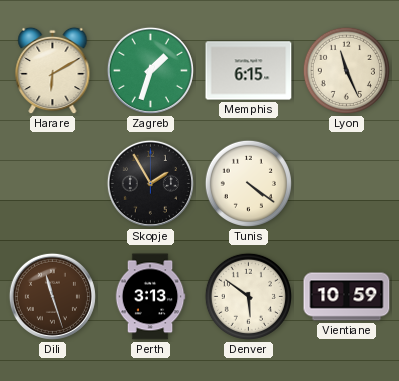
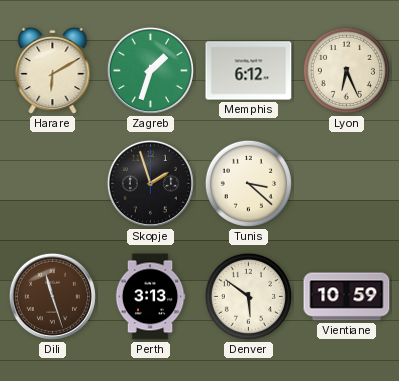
Memphis: 6:15 -> 6:12 (249, 71)
Lyon: 11:26 -> 6:26 (346, 70)
Skopje: 1:55 -> 1:57 (150, 183)
Tunis: 4:21 -> 3:22 (248, 183)
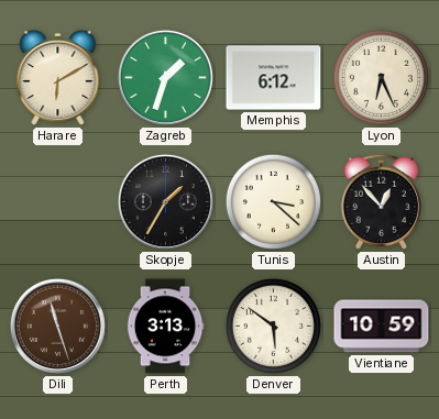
Skopje: 1:57 -> 1:35 (165, 201)
Austin: none -> 12:53 (381, 201)
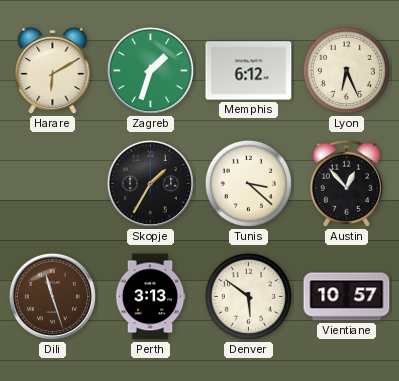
Vientiane: 10:59 -> 10:57 (347, 297)
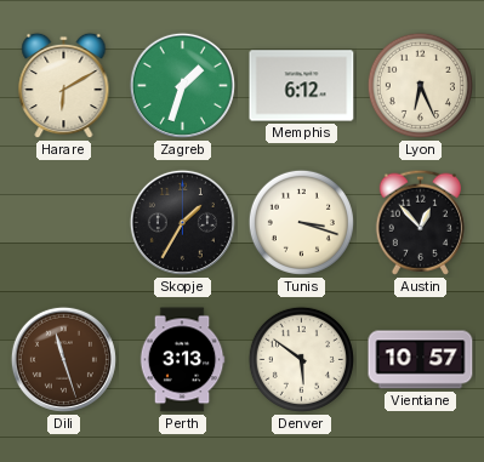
Tunis: 3:22 -> 3:18 (301, 222)
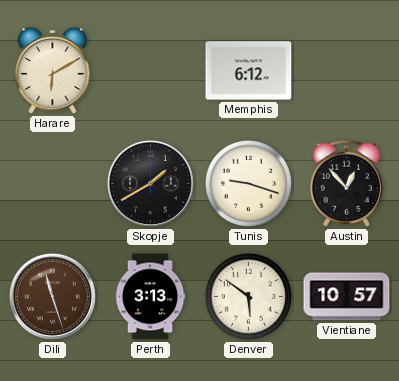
Zagreb: 1:33 -> none (182, 85)
Lyon: 6:26 -> none (420, 85)
Skopje: 1:35 -> 1:40 (150, 183)
Tunis: 3:18 -> 9:18 (248, 183)
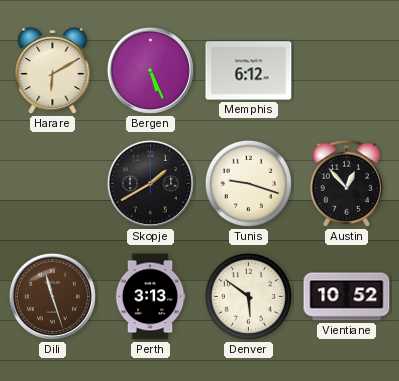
Bergen: none -> 5:26 (150, 70)
Vientiane: 10:57 -> 10:52 (347, 297)
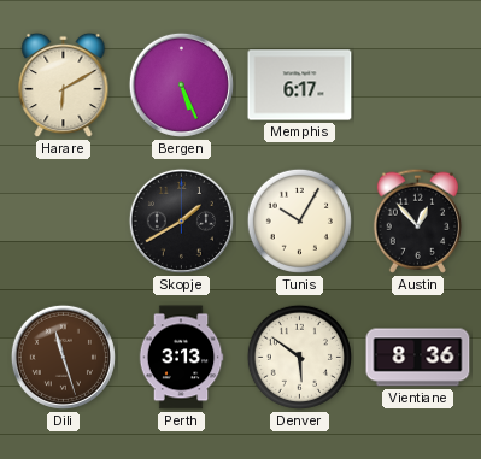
Memphis: 6:12 -> 6:17 (300, 86)
Tunis: 9:18 -> 10:05 (299, 220)
Vientiane: 10:52 -> 8:36 (418, 358)
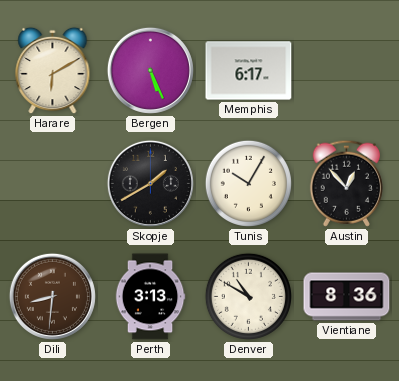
Dili: 11:27 -> 8:31 (52, 296)
Denver: 5:51 -> 10:50 (248, 296)
